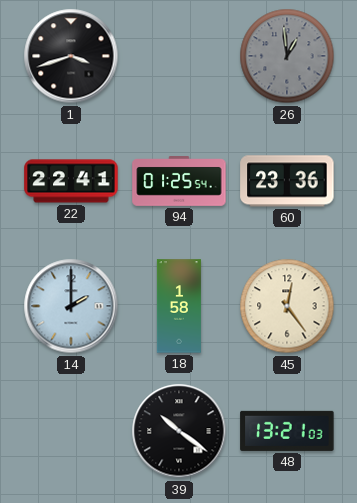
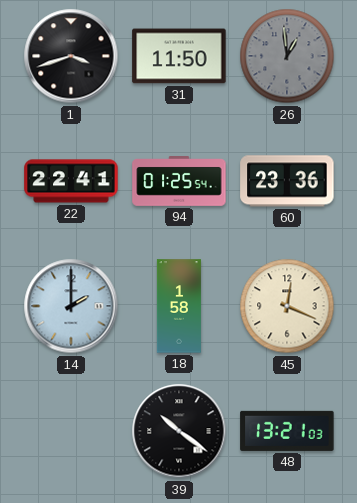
31: none -> 11:50 (179, 56)
45: 12:24 -> 12:19 (287, 306)
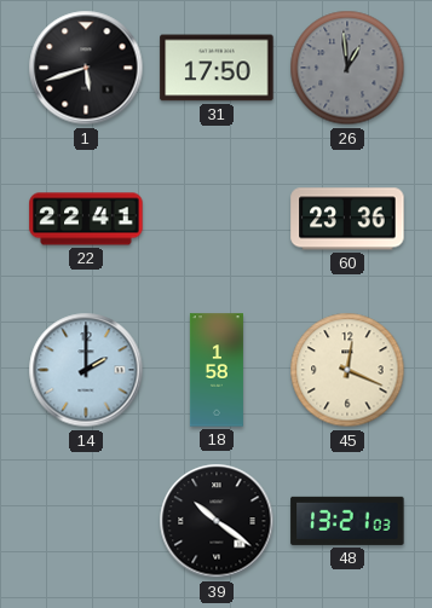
1: 3:42 -> 5:42 (86, 68)
31: 11:50 -> 17:50 (217, 68)
94: 01:25 -> none (179, 182)
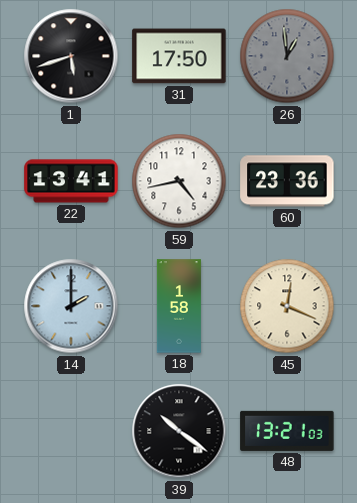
22: 22:41 -> 13:41 (71, 181)
59: none -> 4:43 (179, 181)
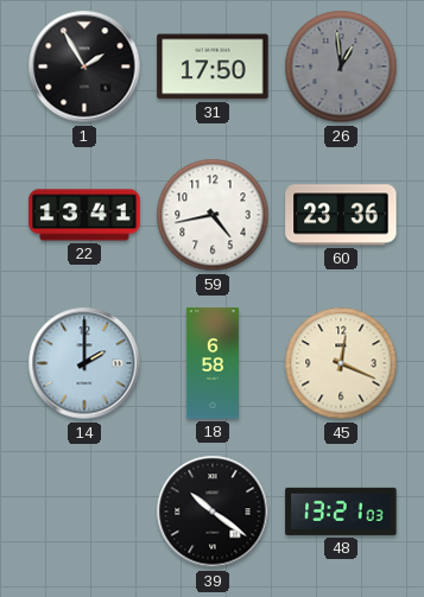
1: 5:42 -> 1:55 (84, 66)
18: 1:58 -> 6:58 (213, 363)
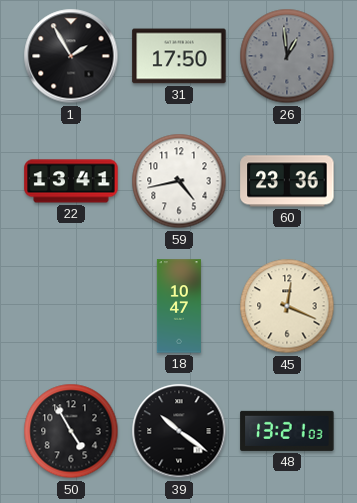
14: 2:00 -> none (84, 363)
18: 6:58 -> 10:47 (179, 306)
50: none -> 4:55 (71, 431)
